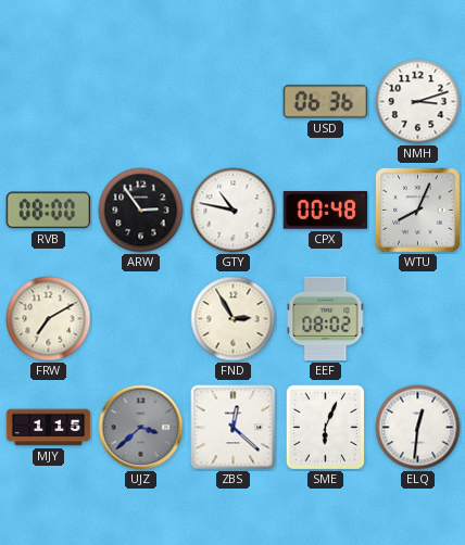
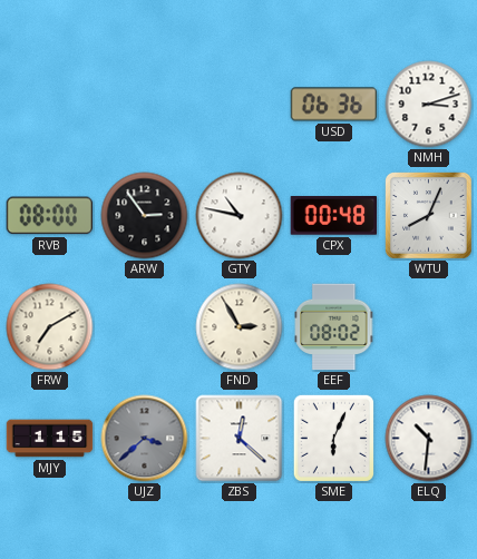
ELQ: 12:31 -> 10:31 (429, 439)
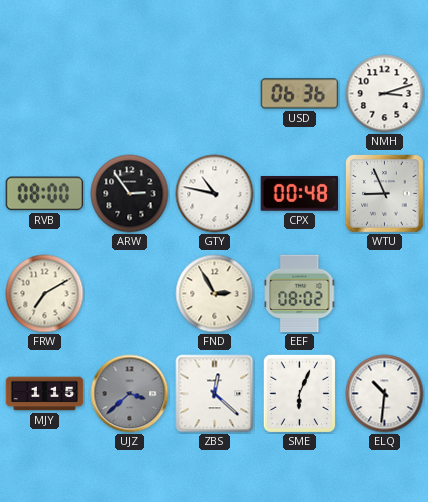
WTU: 8:04 -> 8:56 (385, 194)
